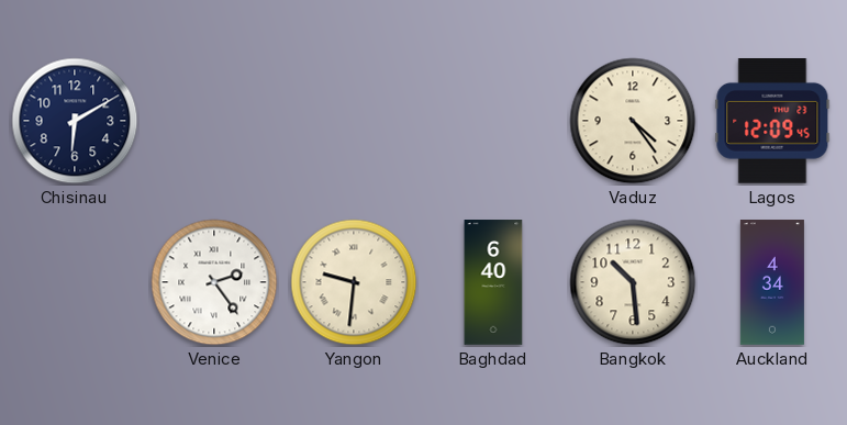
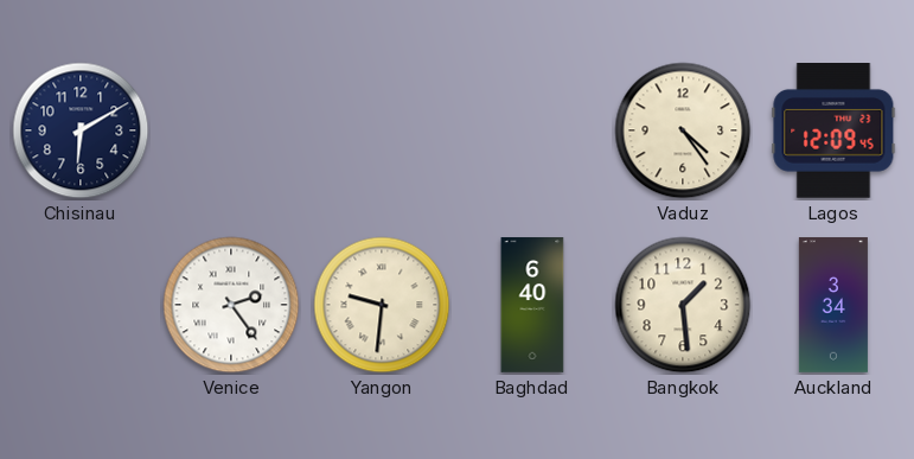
Bangkok: 10:29 -> 1:29 (683, 305)
Auckland: 4:34 -> 3:34 (833, 305)
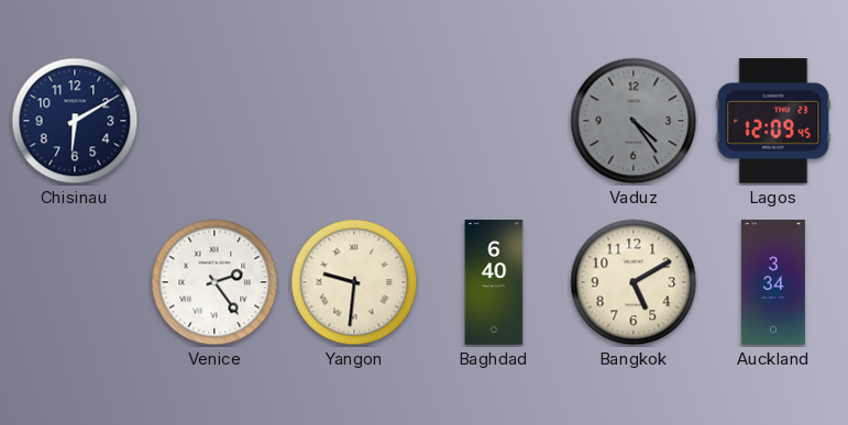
Vaduz dial: cream -> grey (634, 121)
Bangkok: 1:29 -> 5:10 (634, 282)
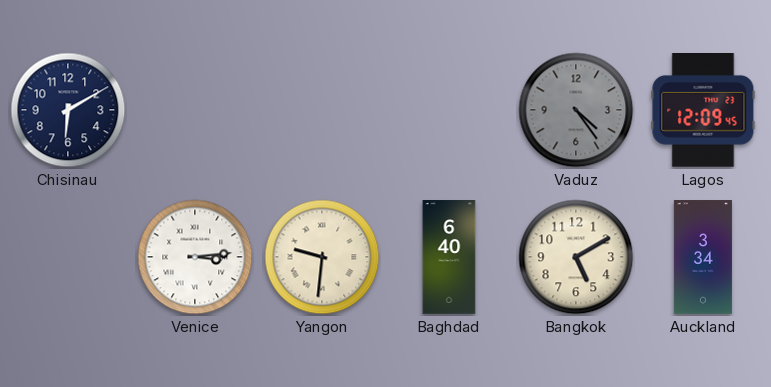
Venice: 2:24 -> 3:14 (195, 257)
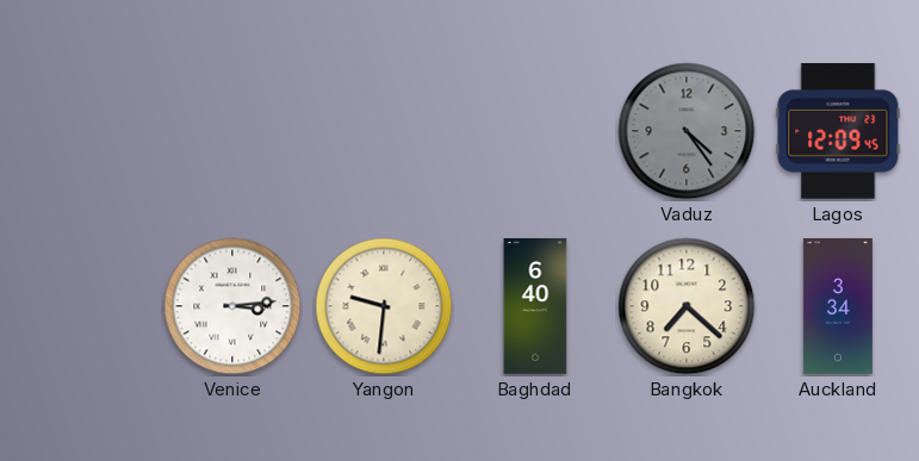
Chisinau: 6:10 -> none (68, 110)
Bangkok: 5:10 -> 7:22 (687, 306)
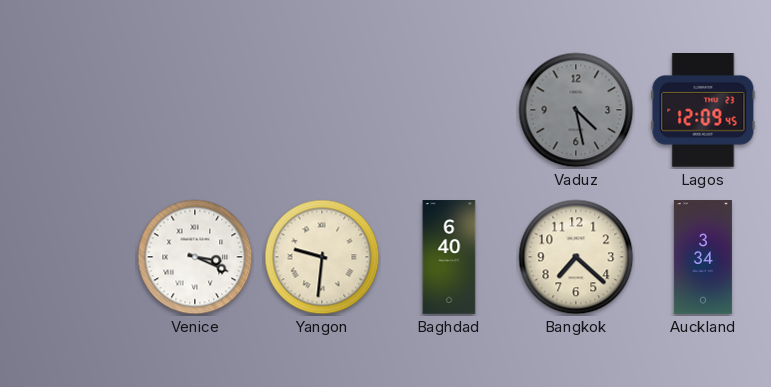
Vaduz: 4:24 -> 4:28 (576, 110)
Venice: 3:14 -> 3:19 (195, 257)
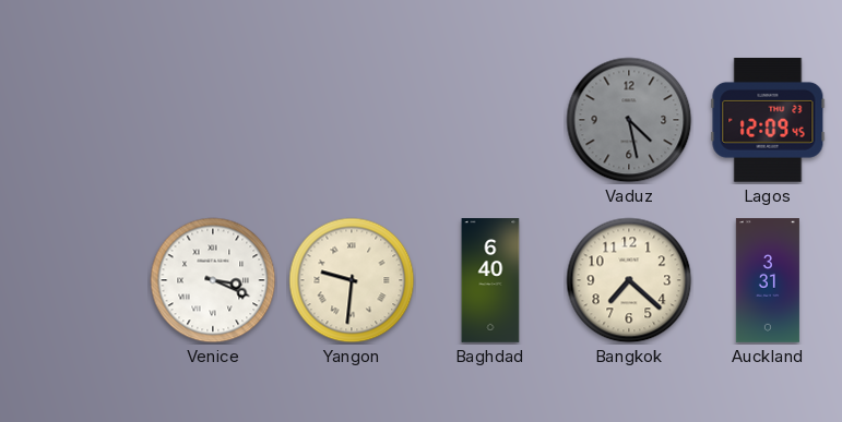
Auckland: 3:34 -> 3:31 (768, 280)
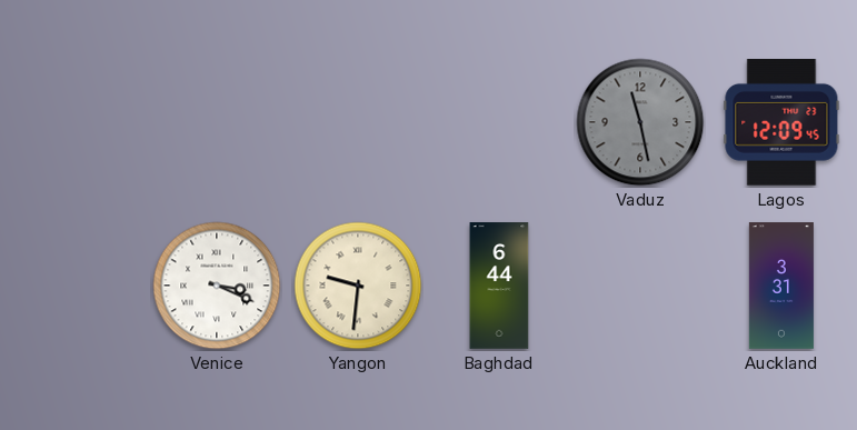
Vaduz: 4:28 -> 11:28 (640, 122)
Baghdad: 6:40 -> 6:44 (499, 286)
Bangkok: 7:22 -> none (629, 280)
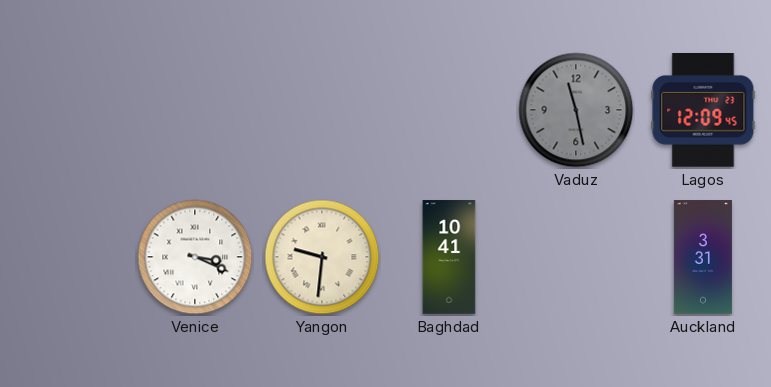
Baghdad: 6:44 -> 10:41 (449, 257)
